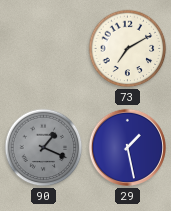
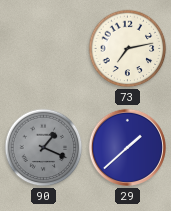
73: 7:10 -> 7:13 (128, 49)
29: 1:28 -> 1:38 (127, 147)
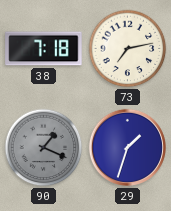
38: none -> 7:18 (44, 49)
29: 1:38 -> 1:33 (127, 147)
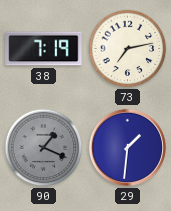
38: 7:18 -> 7:19 (44, 49)
29: 1:33 -> 1:31 (127, 147)
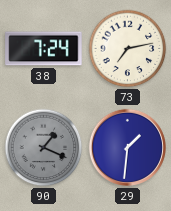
38: 7:19 -> 7:24 (44, 49)
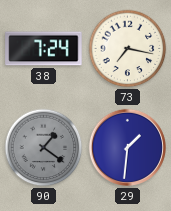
73: 7:13 -> 7:17 (128, 49)
90: 1:19 -> 1:21 (44, 148)
